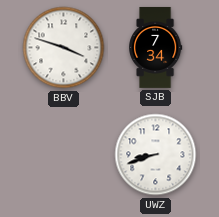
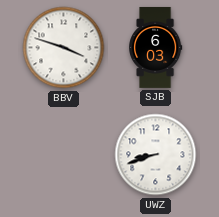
SJB: 7:34 -> 6:03 (156, 47)
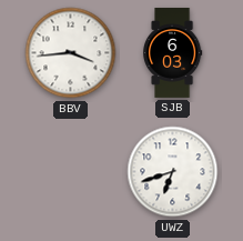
BBV: 3:48 -> 3:44 (71, 53)
UWZ: 8:42 -> 6:42 (173, 172)
